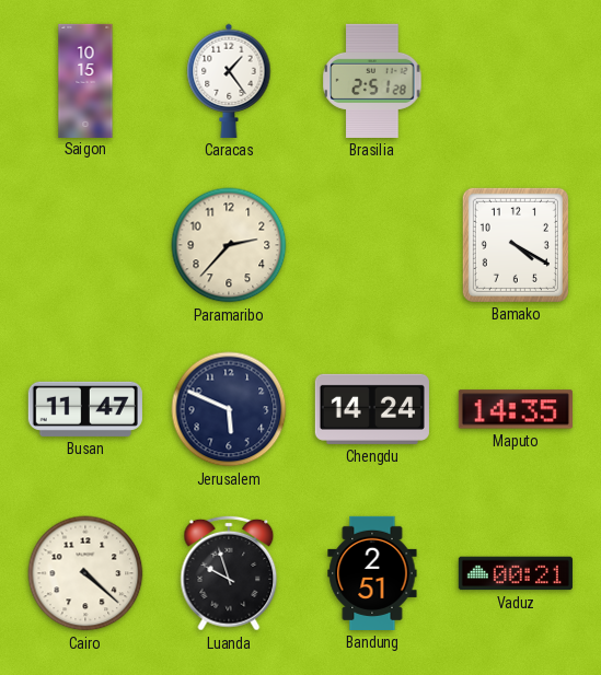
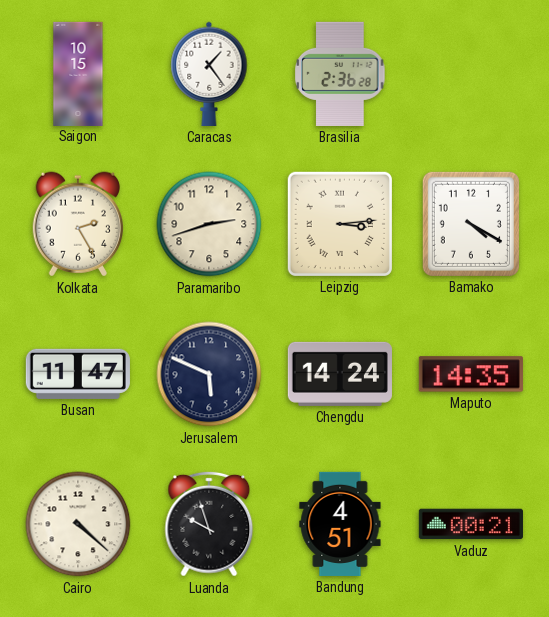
Brasilia: 2:51 -> 2:36 (340, 74)
Kolkata: none -> 2:25 (77, 224)
Paramaribo: 2:37 -> 2:42 (209, 224)
Leipzig: none -> 3:14 (340, 224)
Bandung: 2:51 -> 4:51 (340, 524)
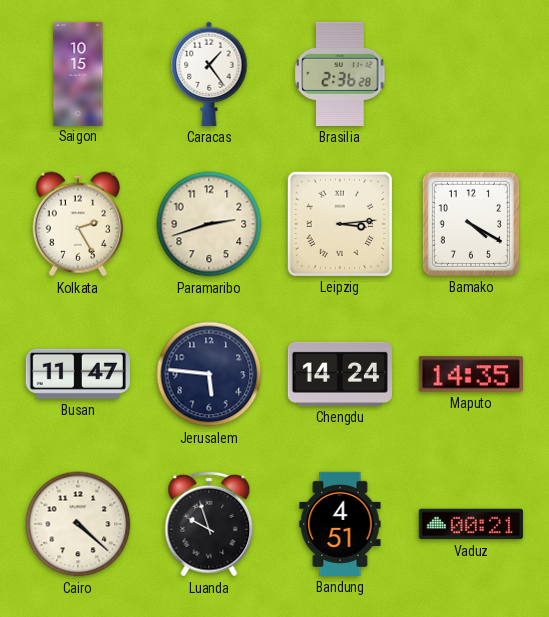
Jerusalem: 5:49 -> 5:46 (209, 374)
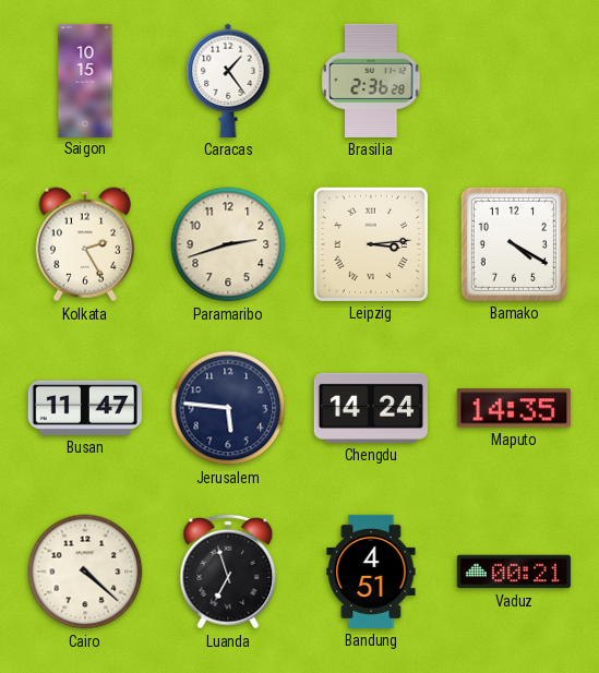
Luanda: 9:57 -> 6:57 (228, 572)
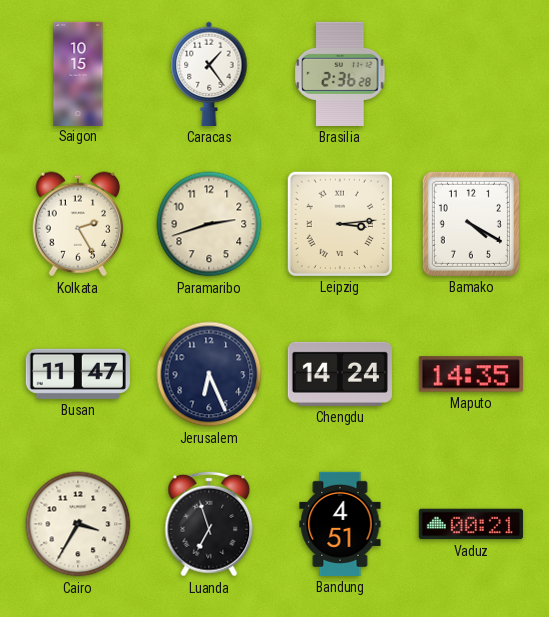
Jerusalem: 5:46 -> 6:26 (209, 374)
Cairo: 4:22 -> 3:35 (78, 524)
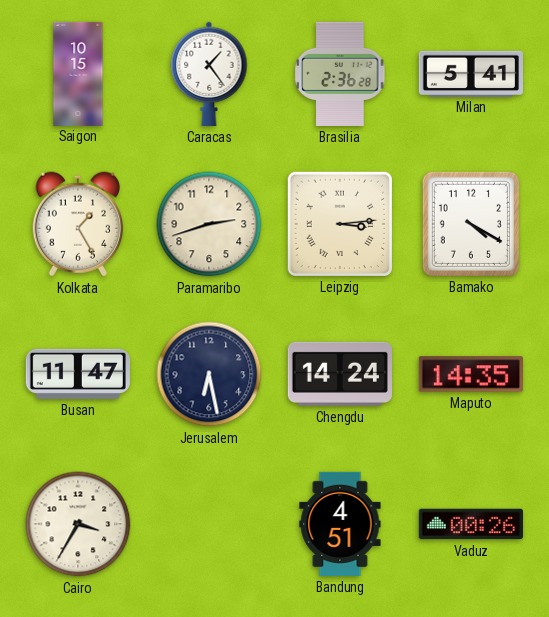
Milan: none -> 5:41 (471, 73)
Kolkata: 2:25 -> 1:25 (77, 224)
Jerusalem: 6:26 -> 6:28 (209, 374)
Luanda: 6:57 -> none (209, 524)
Vaduz: 00:21 -> 00:26 (471, 524)
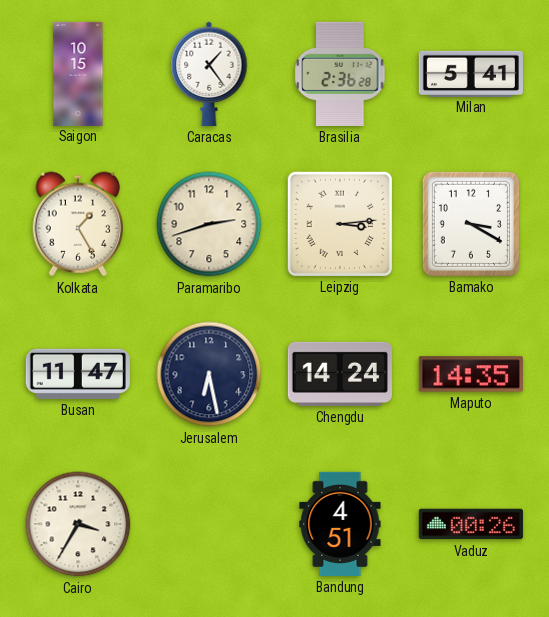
Bamako: 4:20 -> 3:20 (471, 224)
